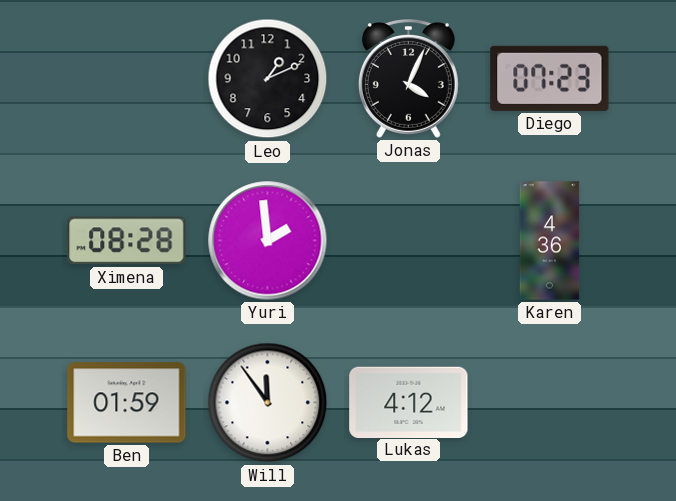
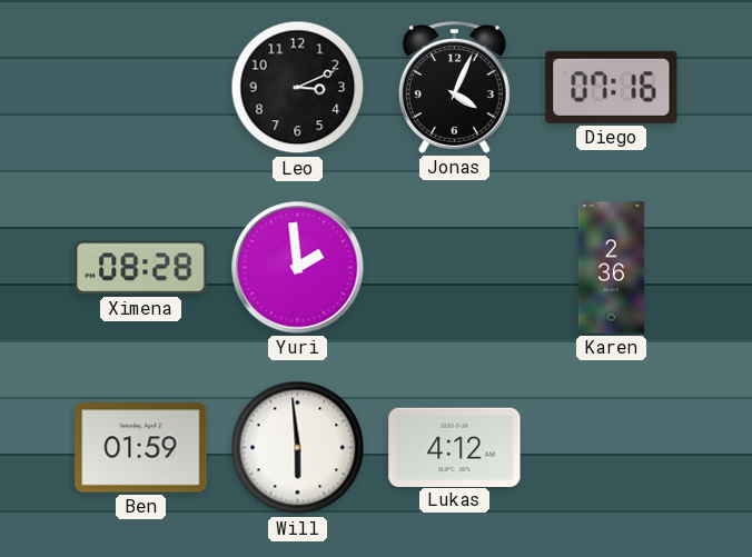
Leo: 1:11 -> 3:11 (298, 88)
Diego: 07:23 -> 07:16 (612, 87)
Karen: 4:36 -> 2:36 (612, 268)
Will: 11:54 -> 5:59 (298, 448)
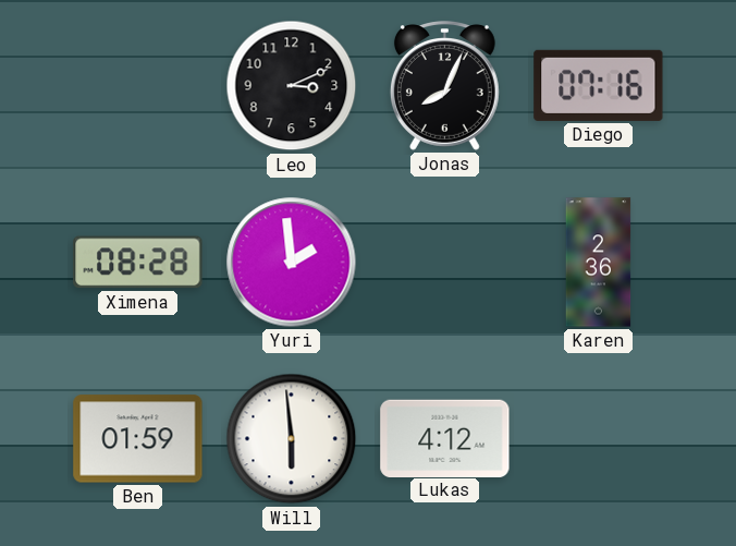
Jonas: 4:04 -> 8:04 (444, 86)
